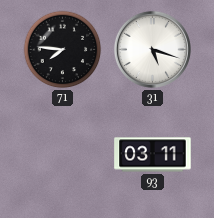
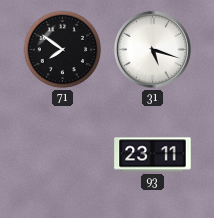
71: 7:46 -> 7:51 (63, 50)
93: 03:11 -> 23:11 (153, 155)
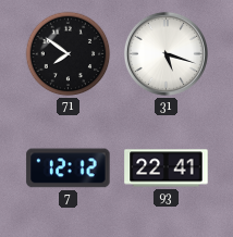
7: none -> 12:12 (69, 169)
93: 23:11 -> 22:41 (167, 169)
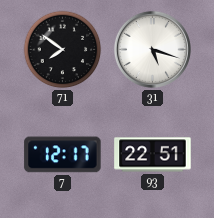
7: 12:12 -> 12:17 (63, 155)
93: 22:41 -> 22:51 (153, 155)
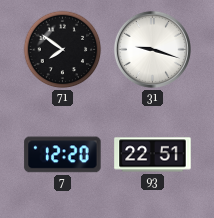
31: 5:18 -> 9:18 (152, 49)
7: 12:17 -> 12:20 (63, 155)
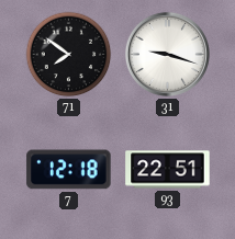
7: 12:20 -> 12:18 (69, 170)
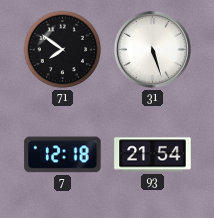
31: 9:18 -> 5:27 (152, 49)
93: 22:51 -> 21:54 (153, 155)
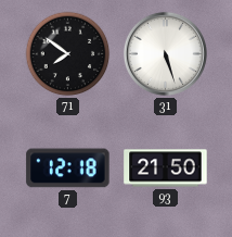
93: 21:54 -> 21:50 (166, 169)
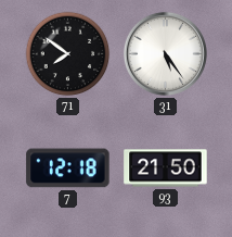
31: 5:27 -> 5:24 (165, 53)
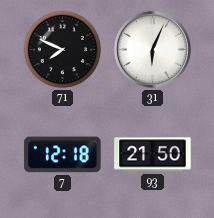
71: 7:51 -> 7:49 (63, 50)
31: 5:24 -> 6:04 (152, 49)
